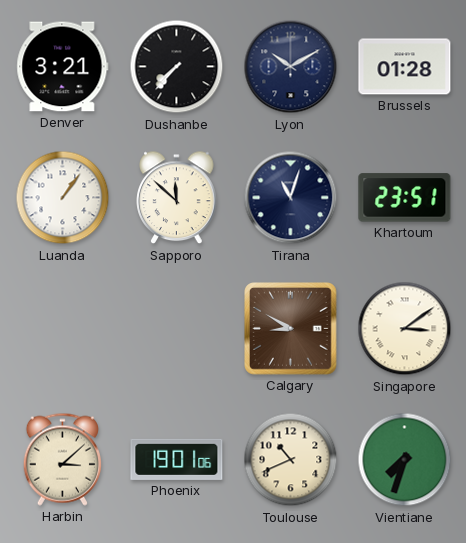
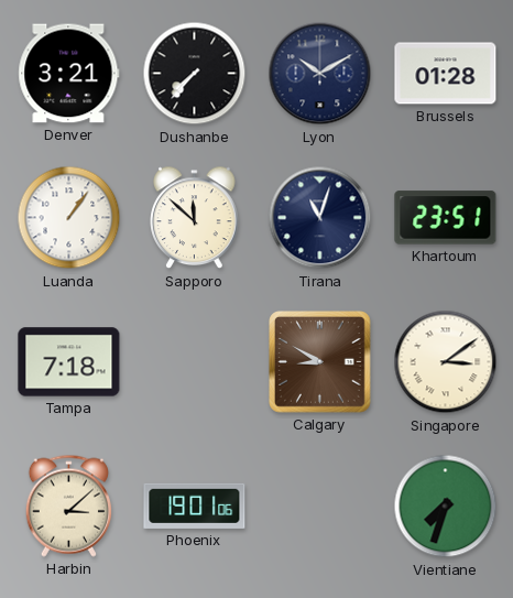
Tampa: none -> 7:18 (69, 362)
Toulouse: 10:41 -> none (291, 460)
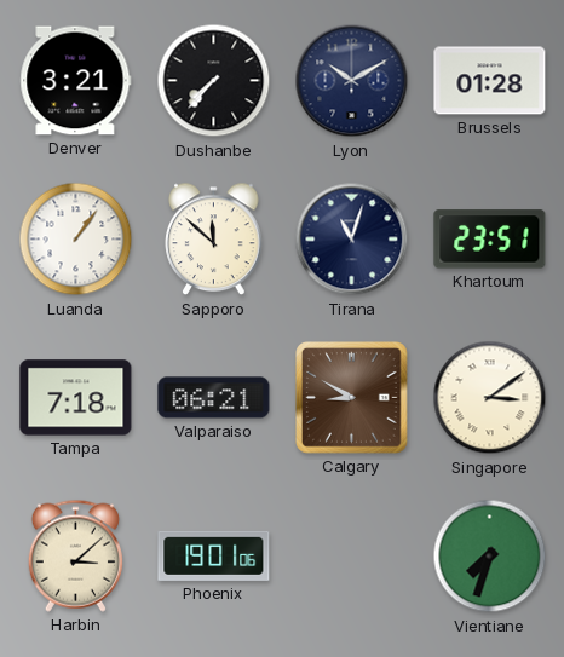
Valparaiso: none -> 06:21 (214, 398)
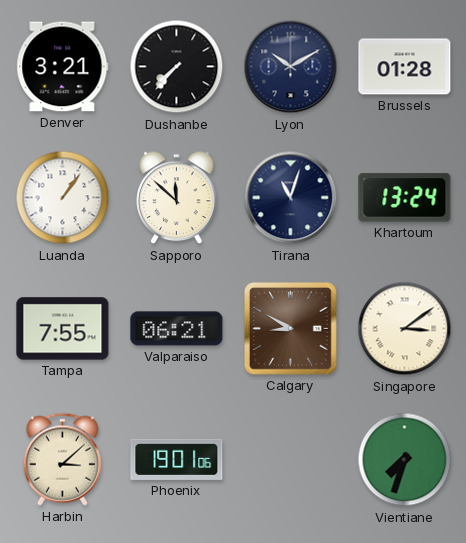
Khartoum: 23:51 -> 13:24 (405, 198)
Tampa: 7:18 -> 7:55 (63, 329)
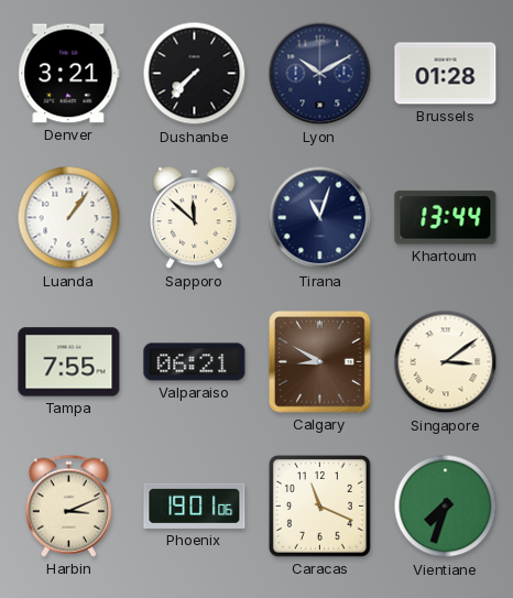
Khartoum: 13:24 -> 13:44 (446, 218)
Harbin: 3:08 -> 3:11 (68, 505)
Caracas: none -> 11:19 (320, 507)
